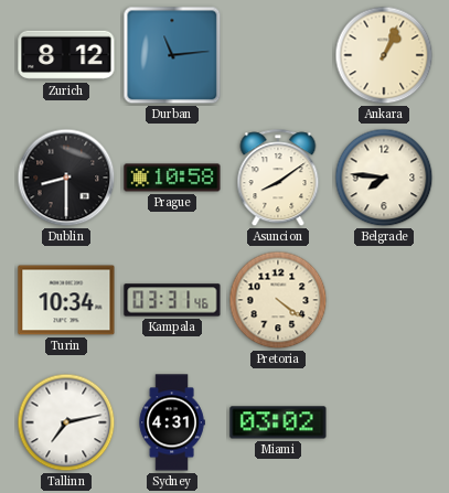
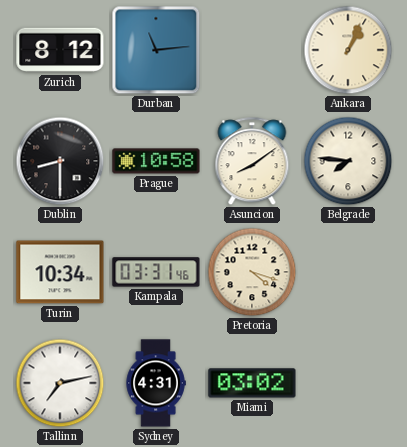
Pretoria: 4:21 -> 4:18 (252, 272)
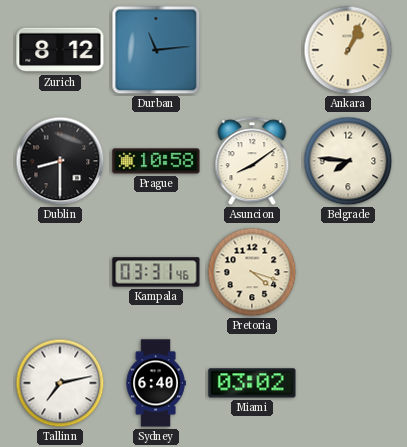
Turin: 10:34 -> none (60, 272)
Sydney: 4:31 -> 6:40 (156, 383)
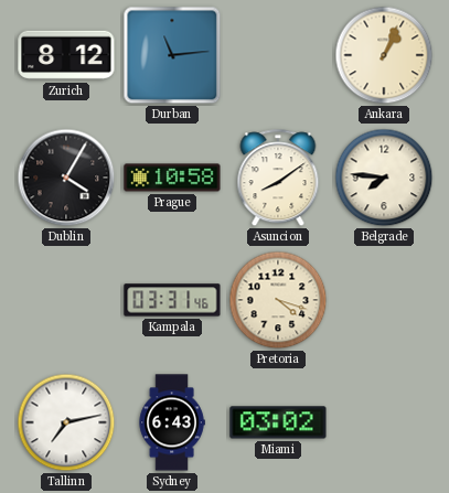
Dublin: 8:30 -> 4:05 (66, 178)
Sydney: 6:40 -> 6:43 (172, 422)
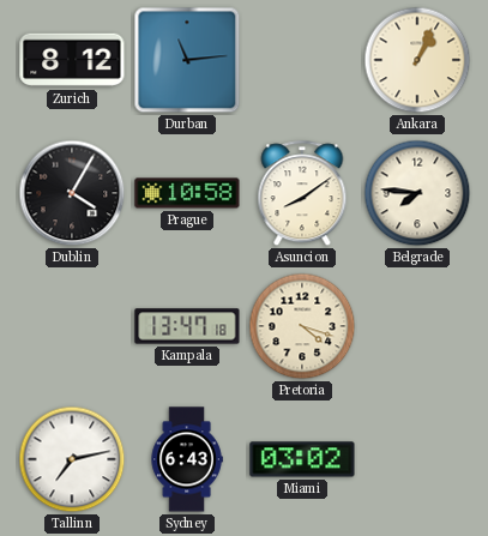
Kampala: 03:31 -> 13:47 (187, 326)
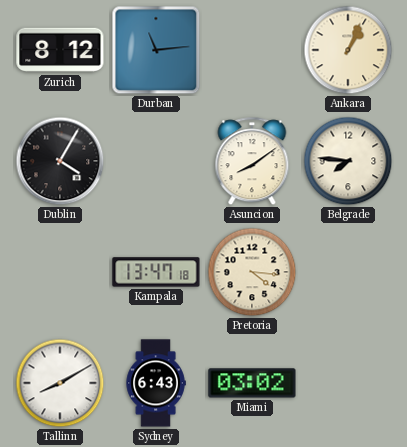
Prague: 10:58 -> none (187, 193)
Pretoria: 4:18 -> 4:16 (252, 272)
Tallinn: 7:13 -> 8:10 (60, 383)
